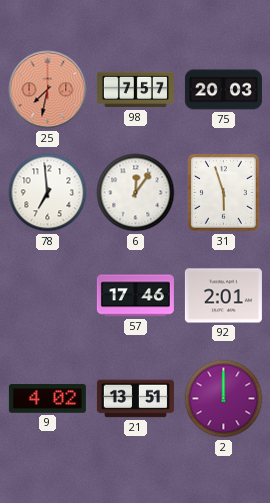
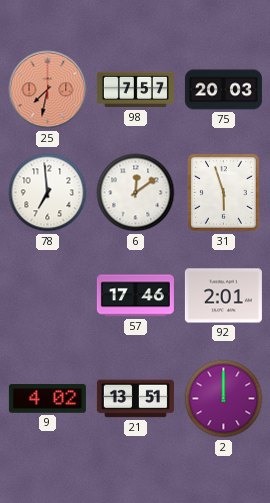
6: 12:06 -> 12:09 (136, 193)
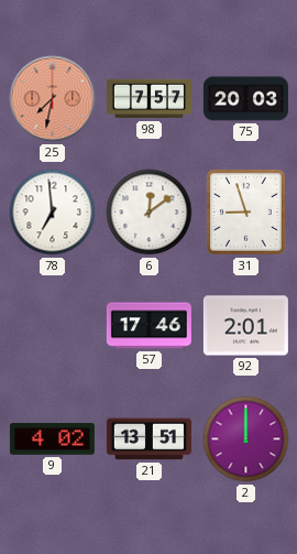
31: 5:57 -> 8:57 (246, 213)
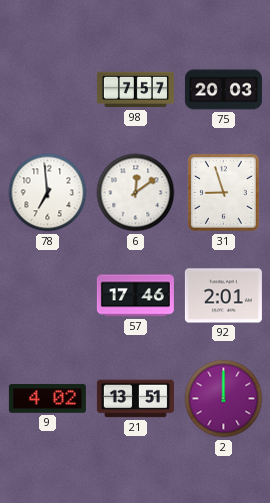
25: 7:32 -> none (53, 99)
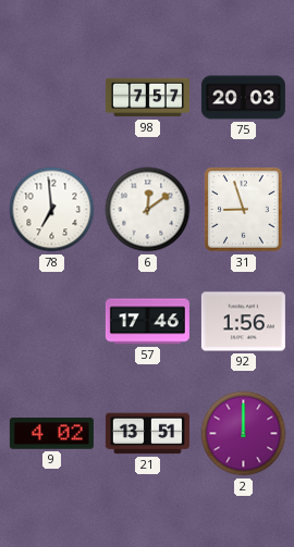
92: 2:01 -> 1:56 (243, 322)
